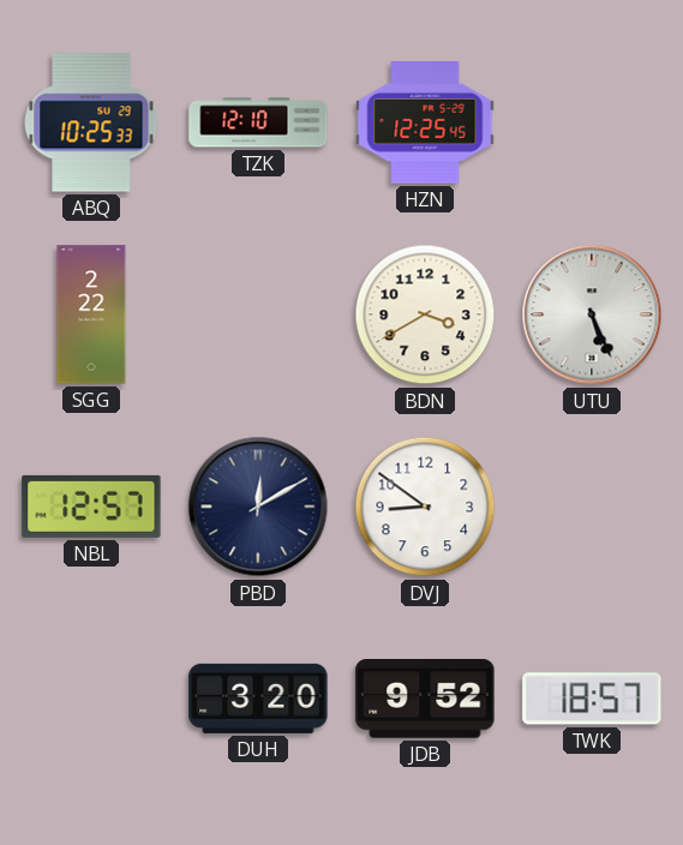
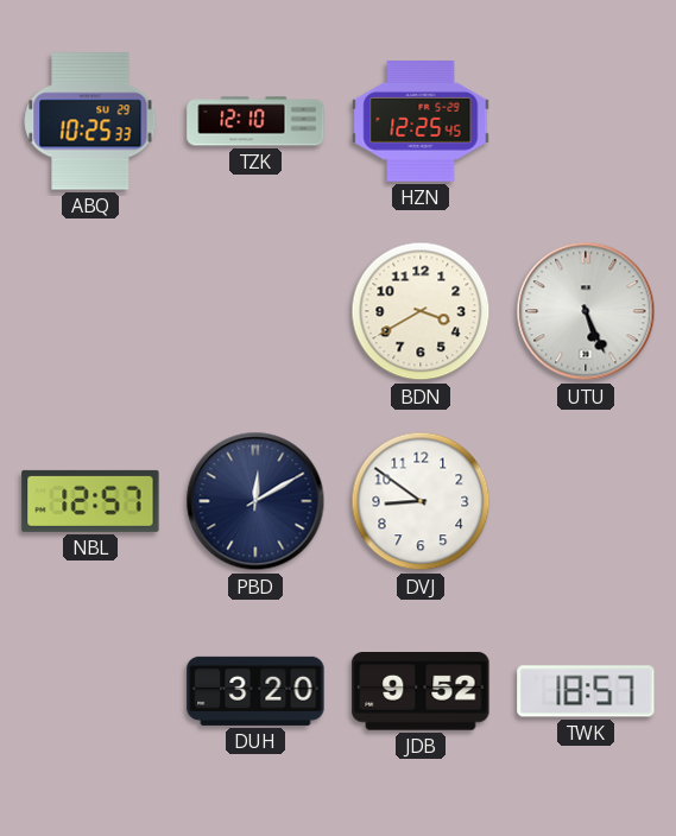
SGG: 2:22 -> none (91, 314)
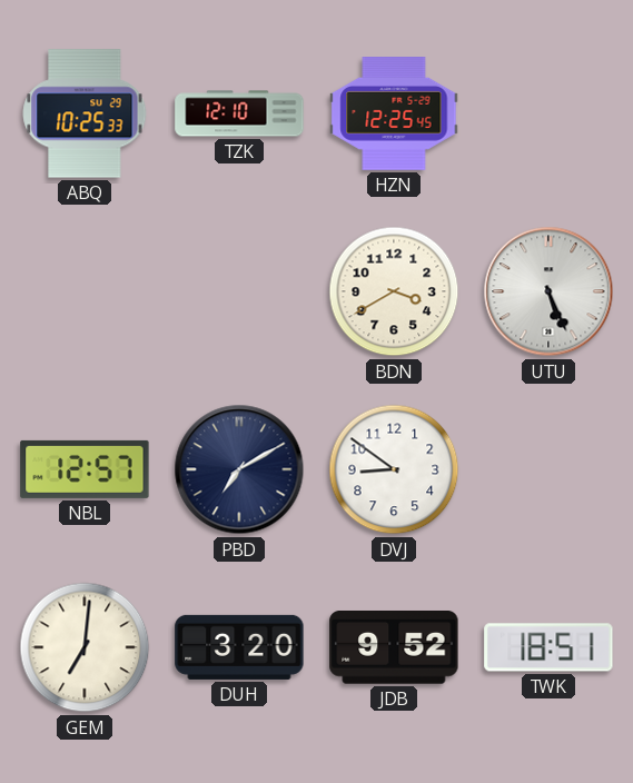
PBD: 12:10 -> 7:10 (239, 469)
GEM: none -> 7:01 (85, 647)
TWK: 18:57 -> 18:51 (548, 647)
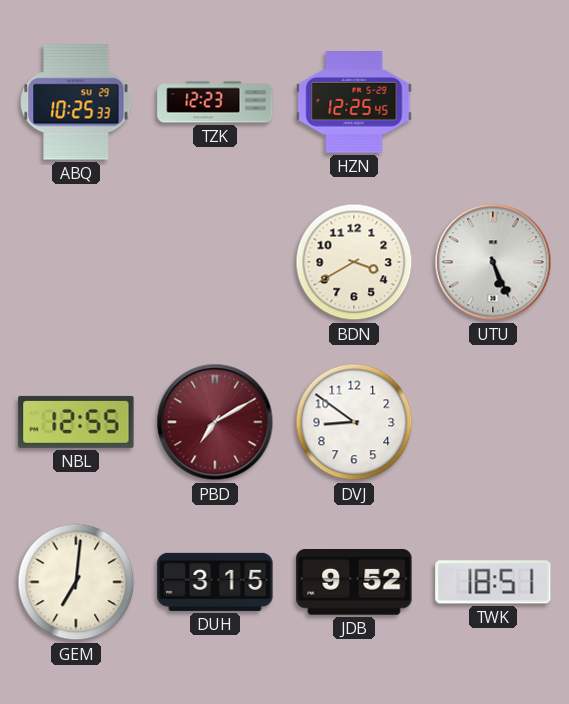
TZK: 12:10 -> 12:23 (215, 102)
NBL: 12:57 -> 12:55 (76, 422)
PBD dial: navy -> burgundy (215, 422)
DUH: 3:20 -> 3:15 (215, 582)
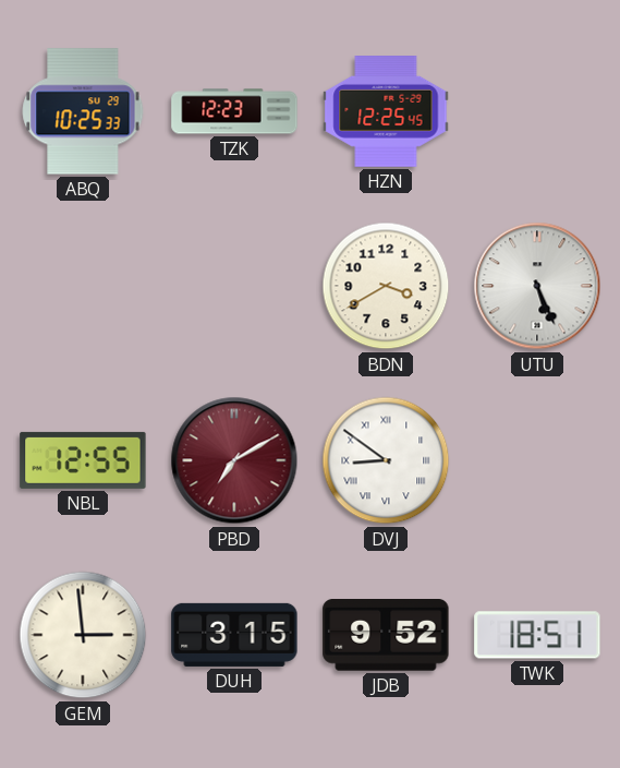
DVJ numerals: Arabic -> Roman (386, 460)
GEM: 7:01 -> 2:59 (83, 635)
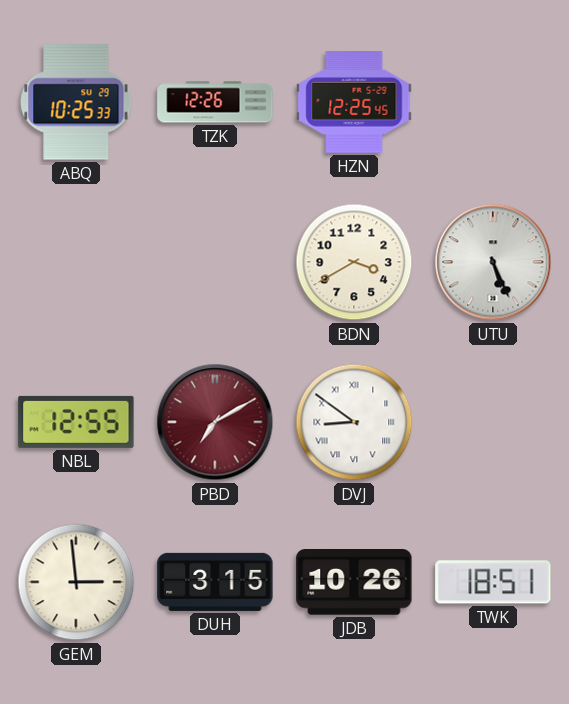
TZK: 12:23 -> 12:26 (215, 102)
JDB: 9:52 -> 10:26 (354, 583)
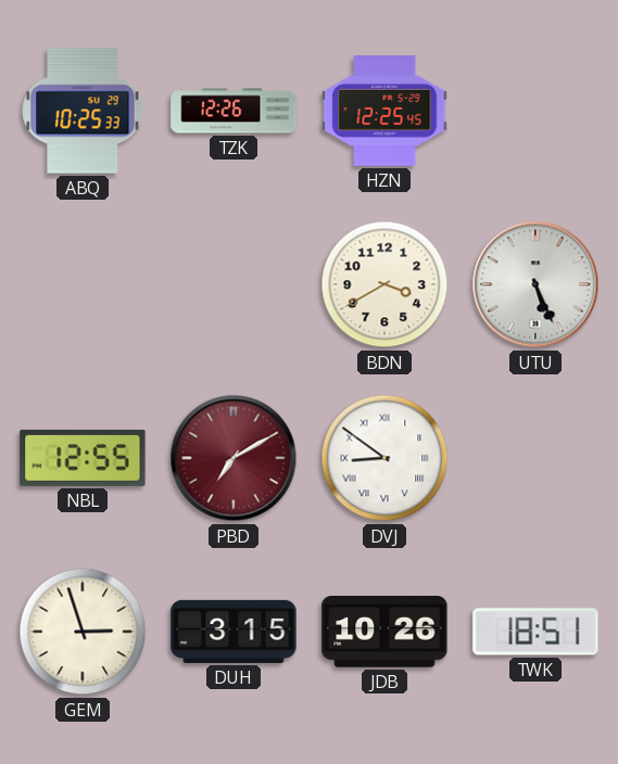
GEM: 2:59 -> 2:57 (83, 632)
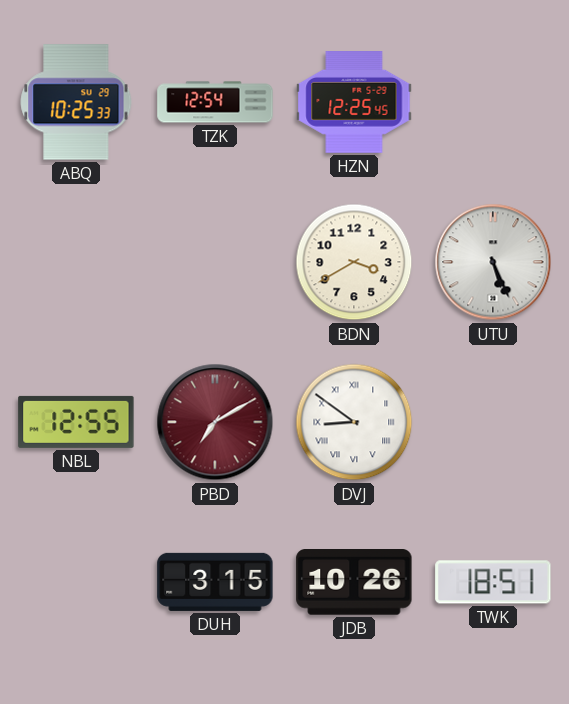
TZK: 12:26 -> 12:54 (215, 102)
GEM: 2:57 -> none (83, 632)
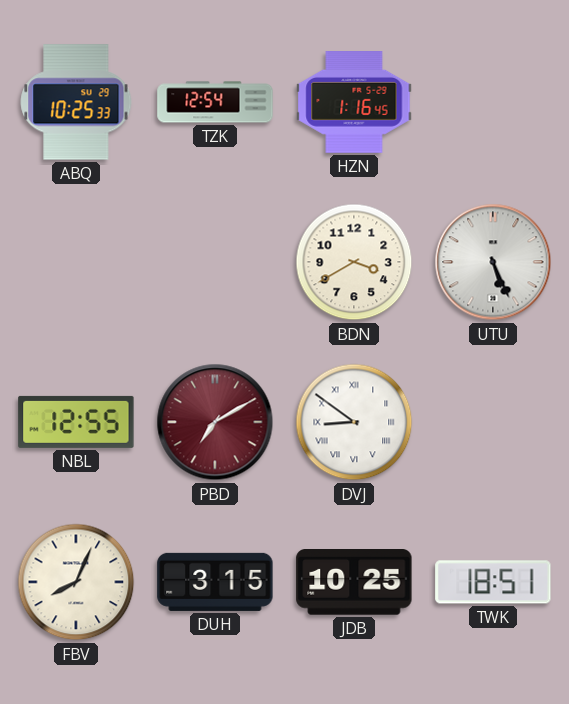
HZN: 12:25 -> 1:16 (354, 103)
FBV: none -> 8:04 (76, 582)
JDB: 10:26 -> 10:25 (354, 583)
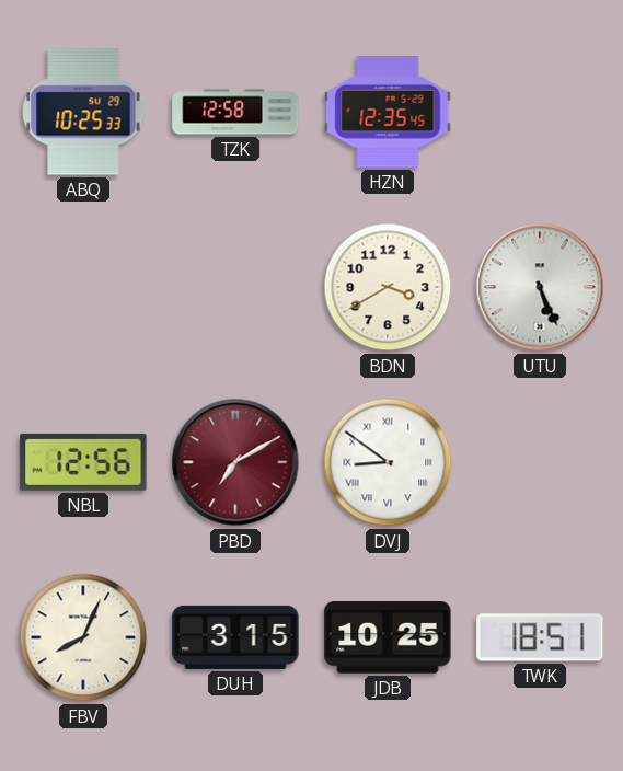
TZK: 12:54 -> 12:58 (235, 112)
HZN: 1:16 -> 12:35 (388, 113)
NBL: 12:55 -> 12:56 (83, 462)
